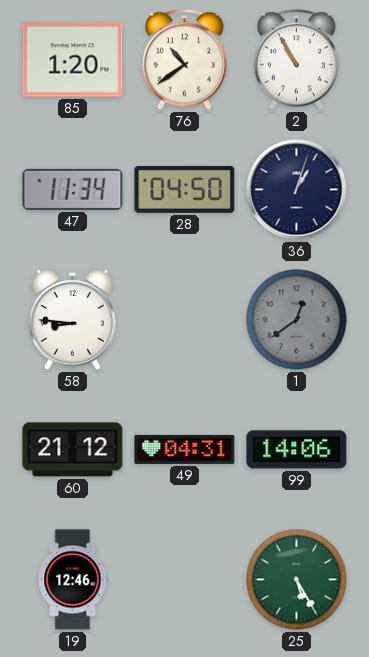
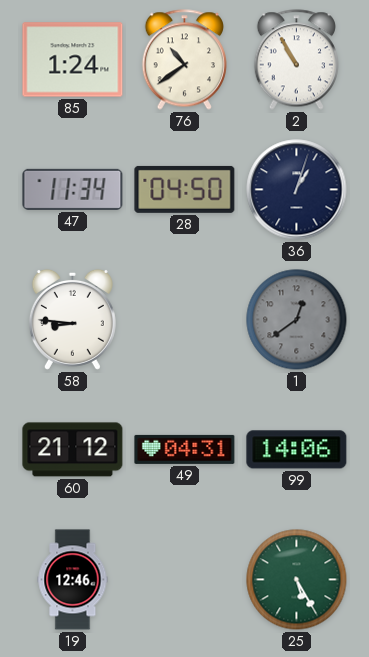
85: 1:20 -> 1:24 (73, 60)
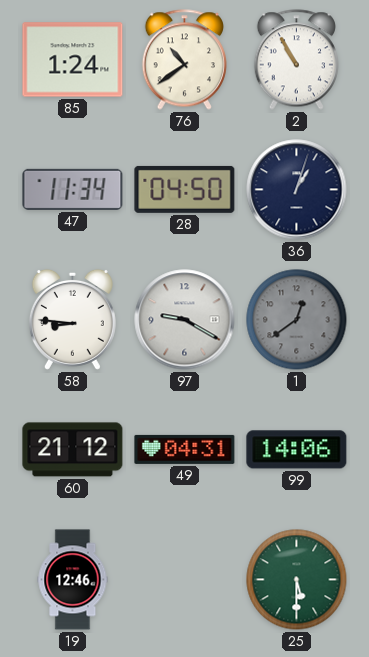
97: none -> 9:20 (185, 320)
25: 5:25 -> 5:30 (297, 580)
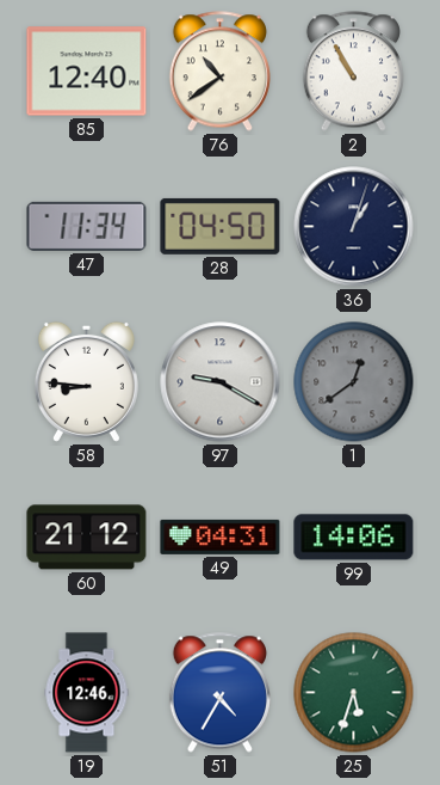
85: 1:24 -> 12:40 (87, 72)
51: none -> 4:35 (219, 693)
25: 5:30 -> 5:33 (354, 693)
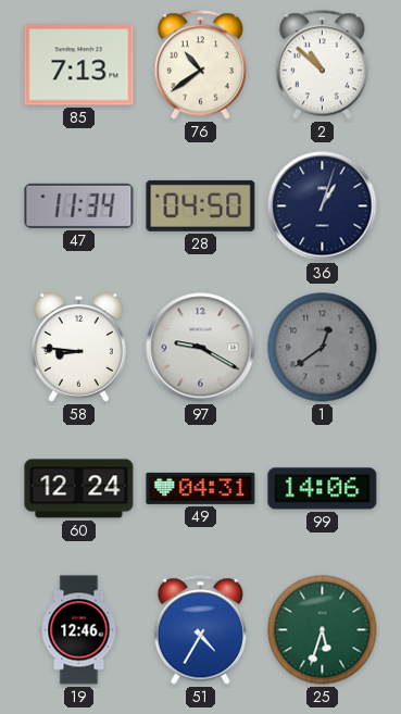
85: 12:40 -> 7:13 (79, 65)
2: 10:55 -> 10:52 (322, 65)
60: 21:12 -> 12:24 (79, 489)
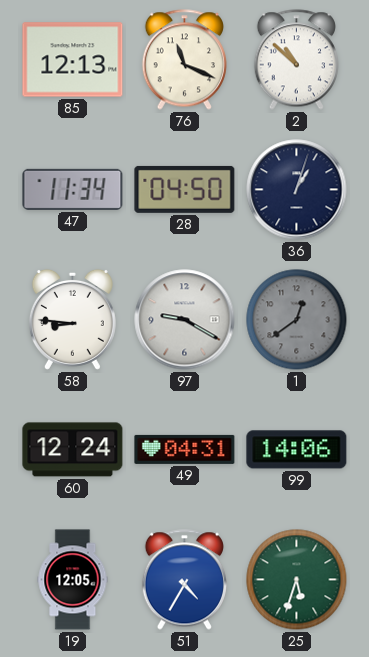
85: 7:13 -> 12:13 (73, 60)
76: 10:39 -> 11:19 (184, 60)
19: 12:46 -> 12:05 (73, 580)
